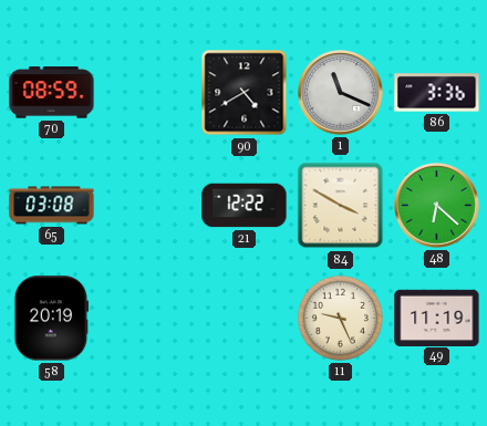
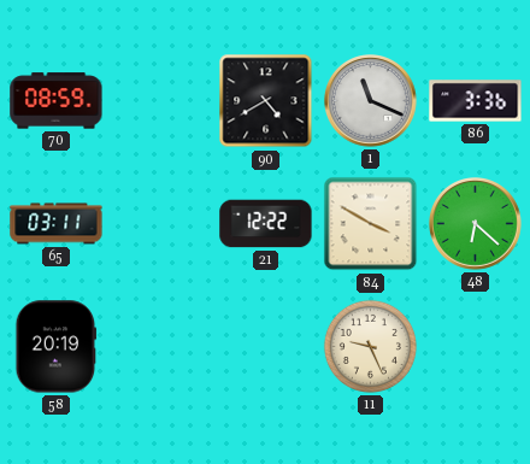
65: 03:08 -> 03:11 (57, 224)
49: 11:19 -> none (437, 318)
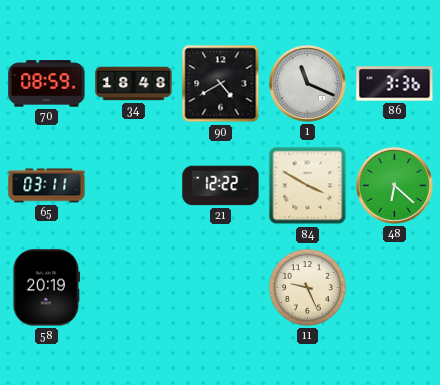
34: none -> 18:48 (134, 84)
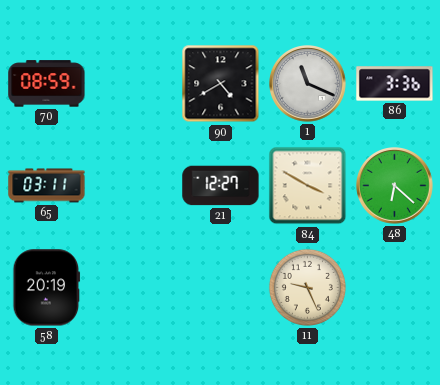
34: 18:48 -> none (134, 84)
21: 12:22 -> 12:27 (221, 186)
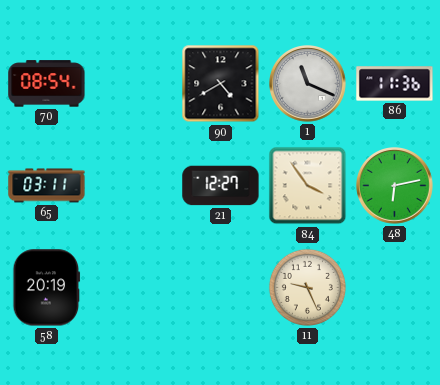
70: 08:59 -> 08:54 (47, 84)
86: 3:36 -> 11:36 (395, 84)
84: 3:50 -> 3:54 (308, 186)
48: 6:22 -> 6:13 (395, 186)
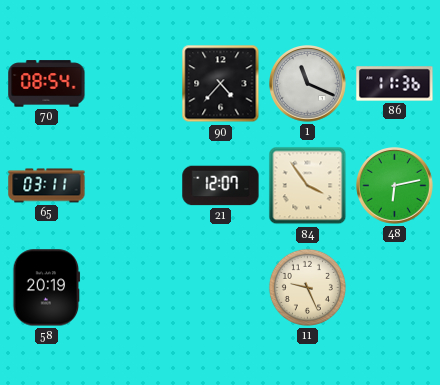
90: 4:40 -> 4:37 (221, 84)
21: 12:27 -> 12:07 (221, 186)
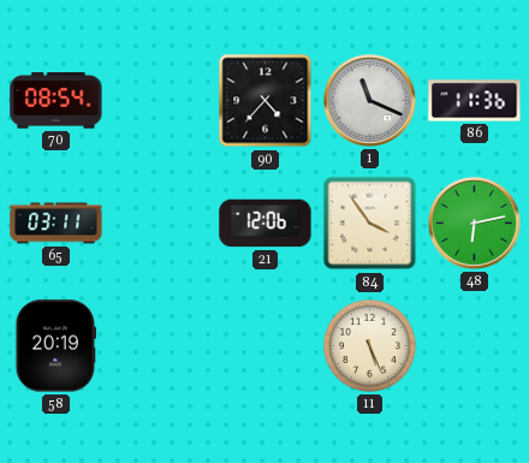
21: 12:07 -> 12:06 (266, 224)
11: 9:26 -> 5:26 (369, 345)
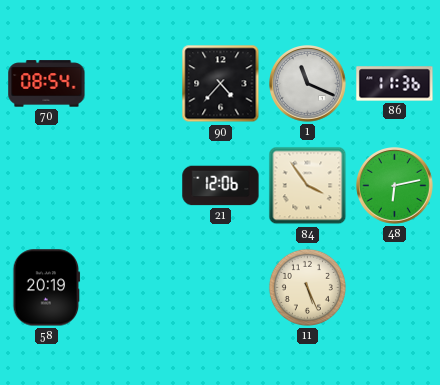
65: 03:11 -> none (57, 224)
